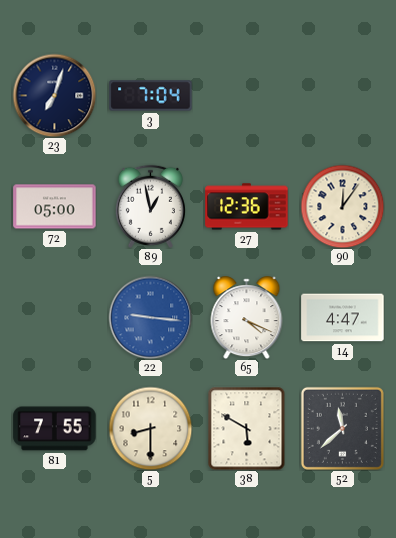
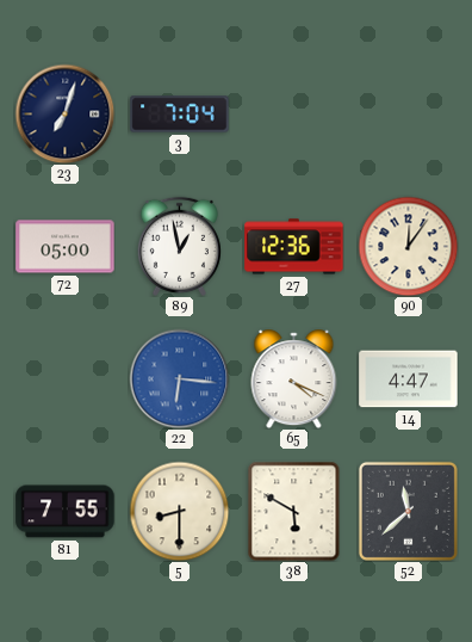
22: 9:16 -> 6:16 (179, 378)
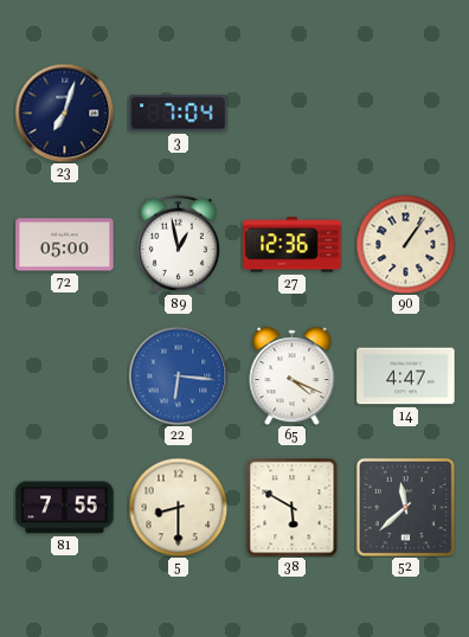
90: 12:06 -> 1:06 (405, 244)
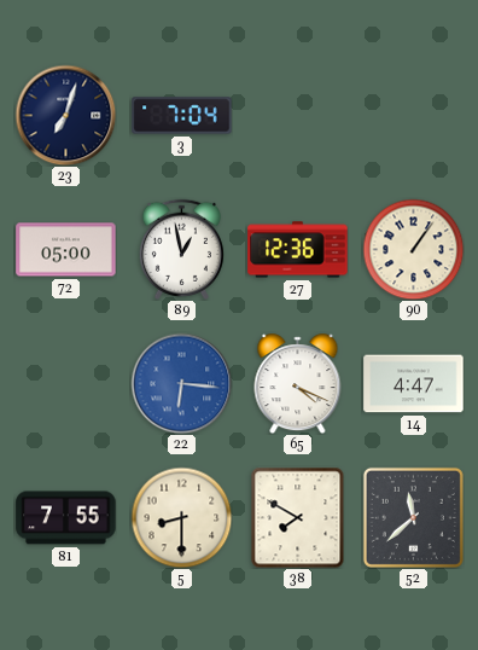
38: 5:50 -> 7:50 (298, 517)
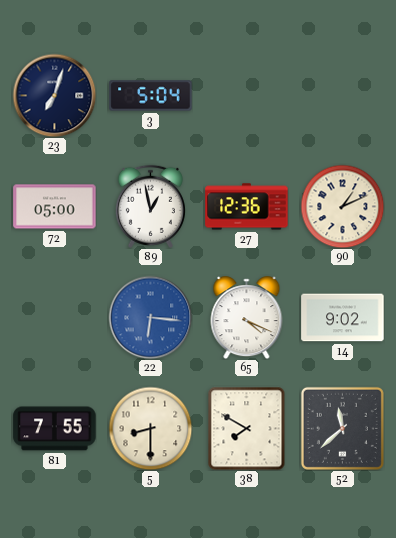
3: 7:04 -> 5:04 (151, 96)
90: 1:06 -> 1:11 (342, 206)
14: 4:47 -> 9:02 (343, 318)
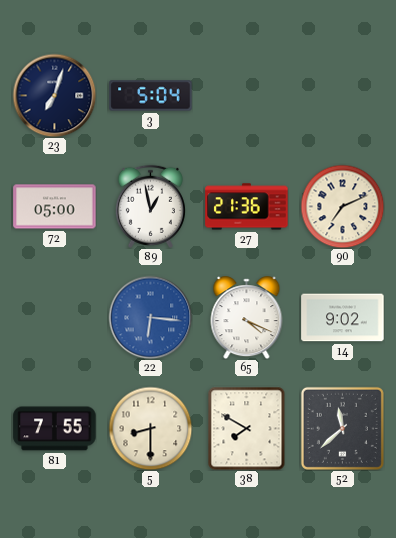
27: 12:36 -> 21:36 (247, 207)
90: 1:11 -> 7:11 (342, 206)
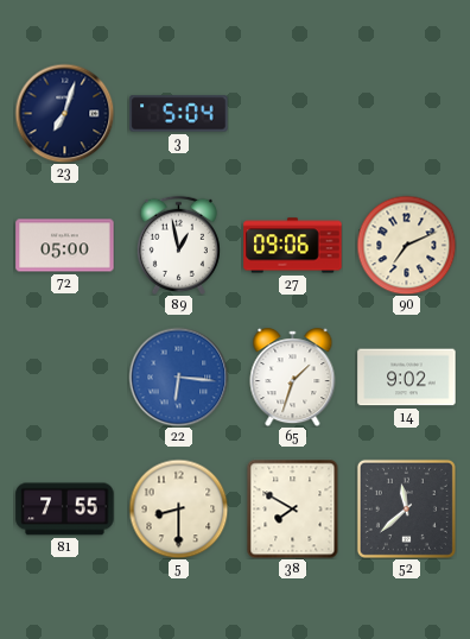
27: 21:36 -> 09:06 (293, 246)
65: 4:19 -> 1:33 (293, 378)
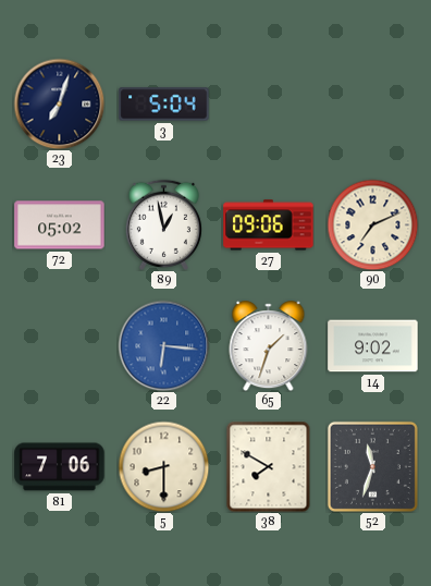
72: 05:00 -> 05:02 (60, 225)
81: 7:55 -> 7:06 (60, 467)
52: 11:38 -> 11:33 (372, 466)
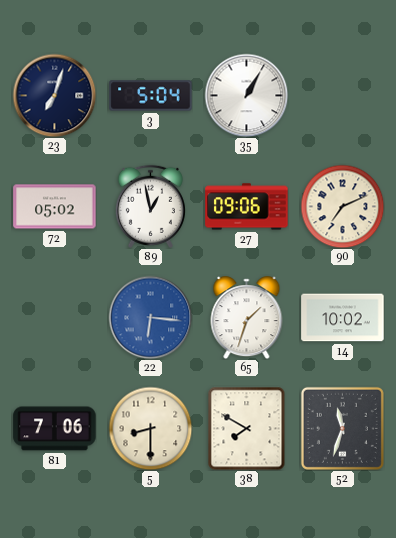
35: none -> 1:05 (246, 95)
14: 9:02 -> 10:02 (343, 318)
